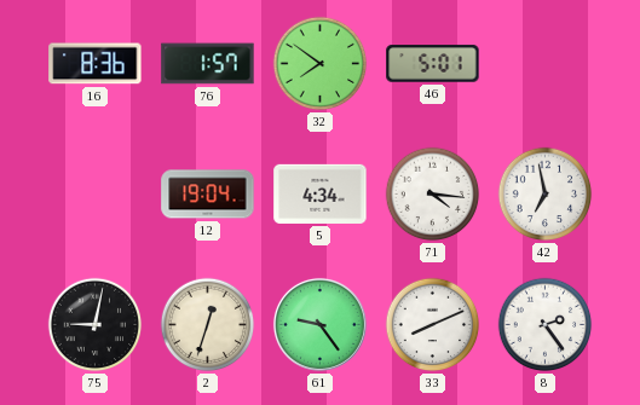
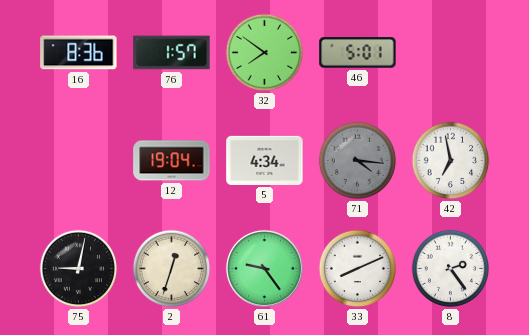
71 dial: white -> grey (358, 161)
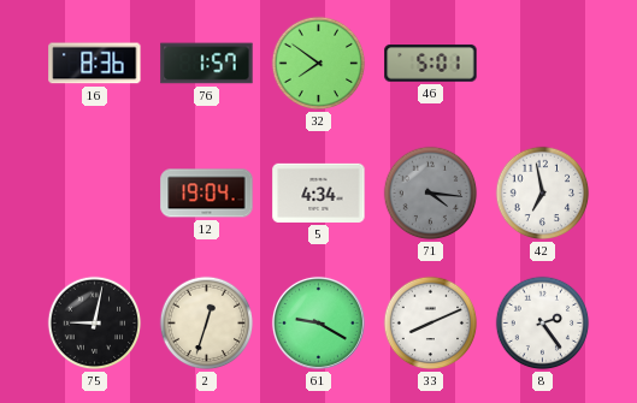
61: 9:24 -> 9:20 (318, 322)
